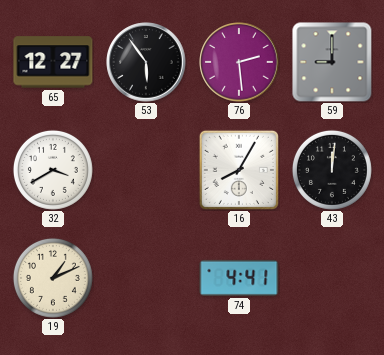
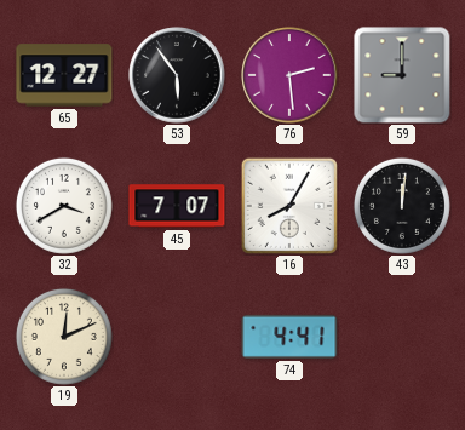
45: none -> 7:07 (177, 206)
19: 1:11 -> 12:11 (64, 337)
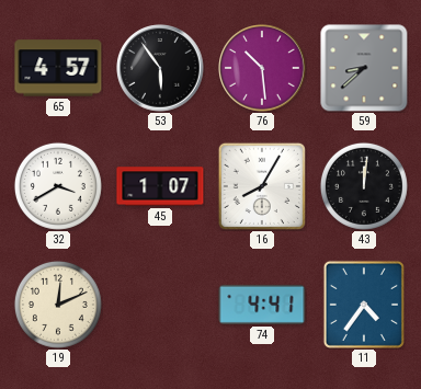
65: 12:27 -> 4:57 (58, 68)
76: 2:29 -> 10:29 (262, 68)
59: 9:00 -> 8:38 (364, 68)
45: 7:07 -> 1:07 (160, 186)
11: none -> 4:36 (364, 305)
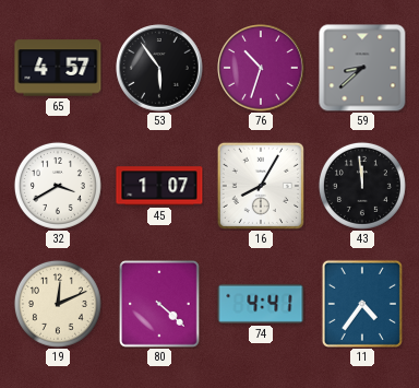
76: 10:29 -> 10:33 (261, 68)
43: 12:01 -> 11:59 (362, 186)
80: none -> 4:22 (160, 304)
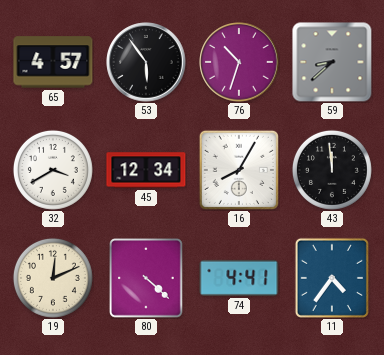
45: 1:07 -> 12:34 (146, 170)
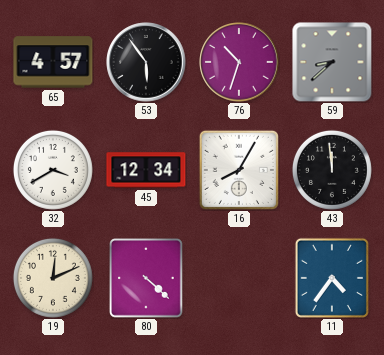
74: 4:41 -> none (239, 278)
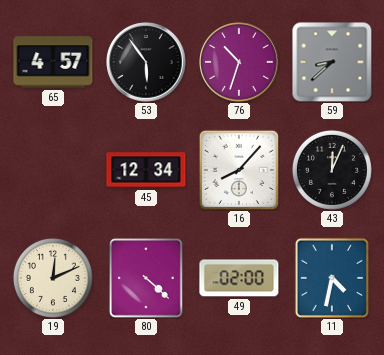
32: 3:40 -> none (53, 170)
16: 8:05 -> 8:07 (239, 170)
43: 11:59 -> 12:04 (332, 170)
49: none -> 02:00 (239, 278)
11: 4:36 -> 4:32 (332, 278)
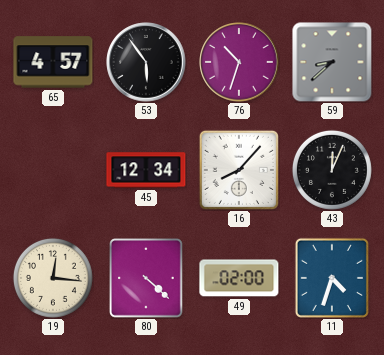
19: 12:11 -> 12:16 (53, 278)
11: 4:32 -> 4:33 (332, 278)
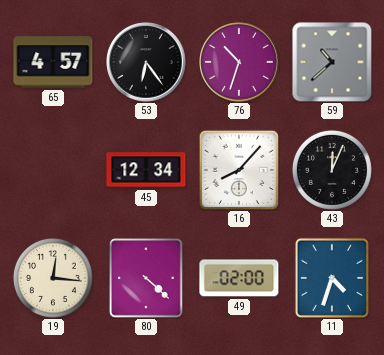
53: 5:54 -> 6:24 (146, 62)
59: 8:38 -> 10:38 (332, 62)
